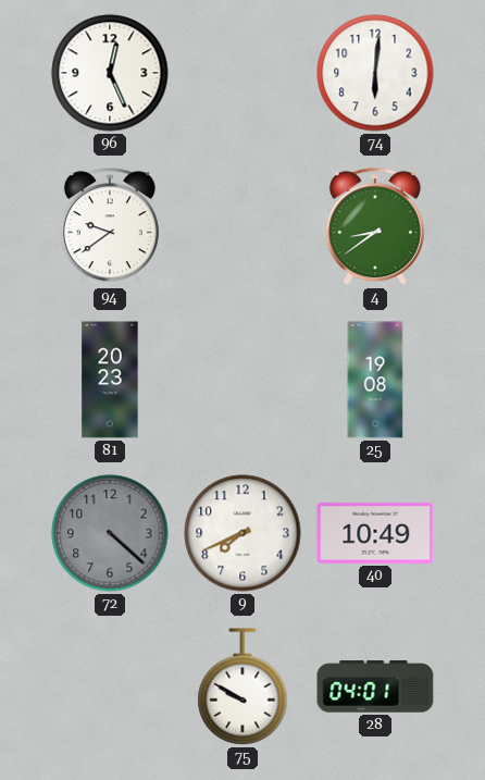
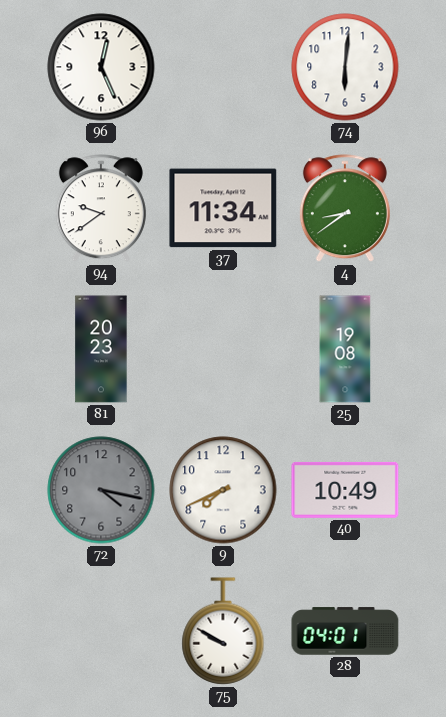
37: none -> 11:34 (223, 208)
72: 4:22 -> 4:17 (101, 490)
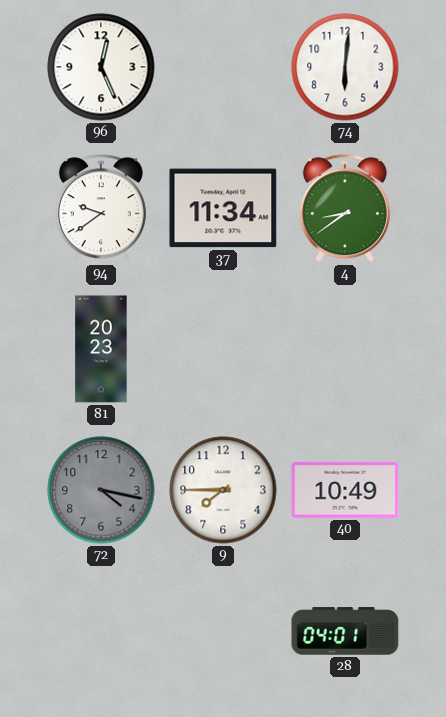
25: 19:08 -> none (345, 349)
9: 7:41 -> 7:45 (223, 490)
75: 9:50 -> none (223, 631)
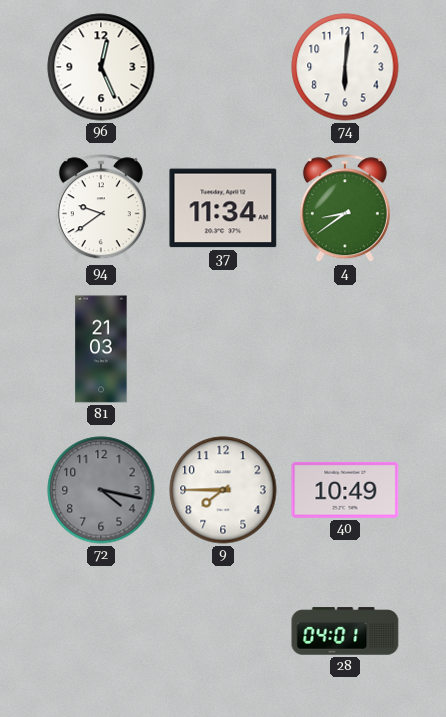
81: 20:23 -> 21:03 (101, 349)
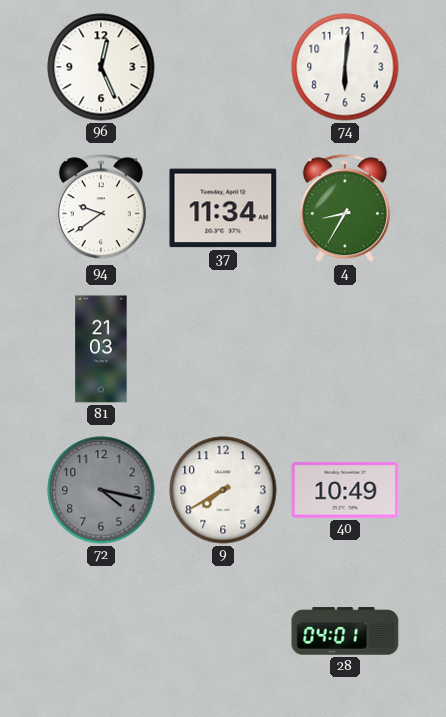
4: 8:39 -> 8:35 (345, 209)
9: 7:45 -> 7:40 (223, 490)
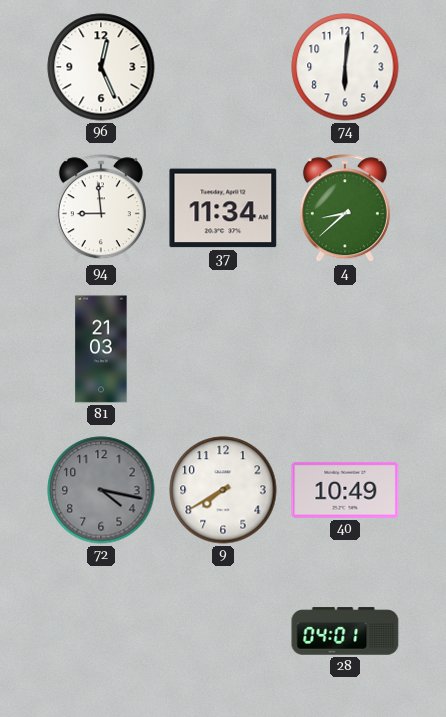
94: 9:39 -> 8:59 (101, 209)
4: 8:35 -> 8:38 (345, 209)
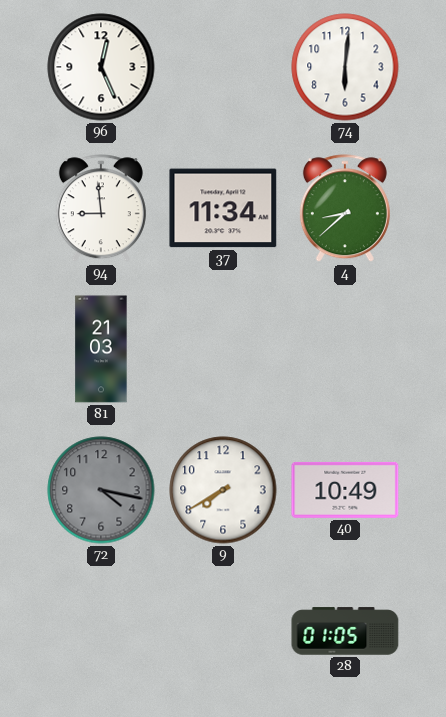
28: 04:01 -> 01:05 (345, 631)
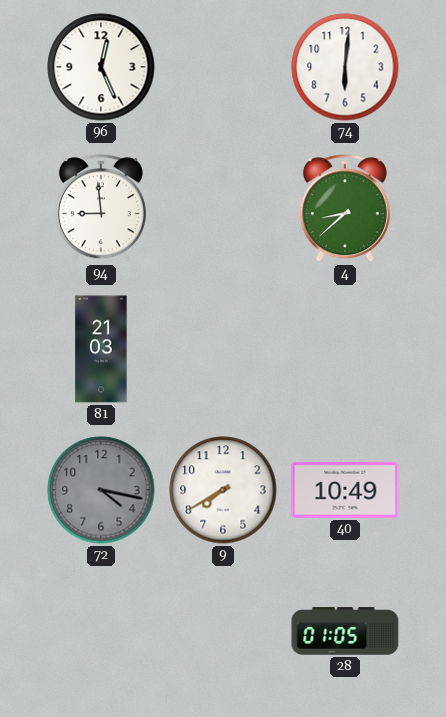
37: 11:34 -> none (223, 208)
